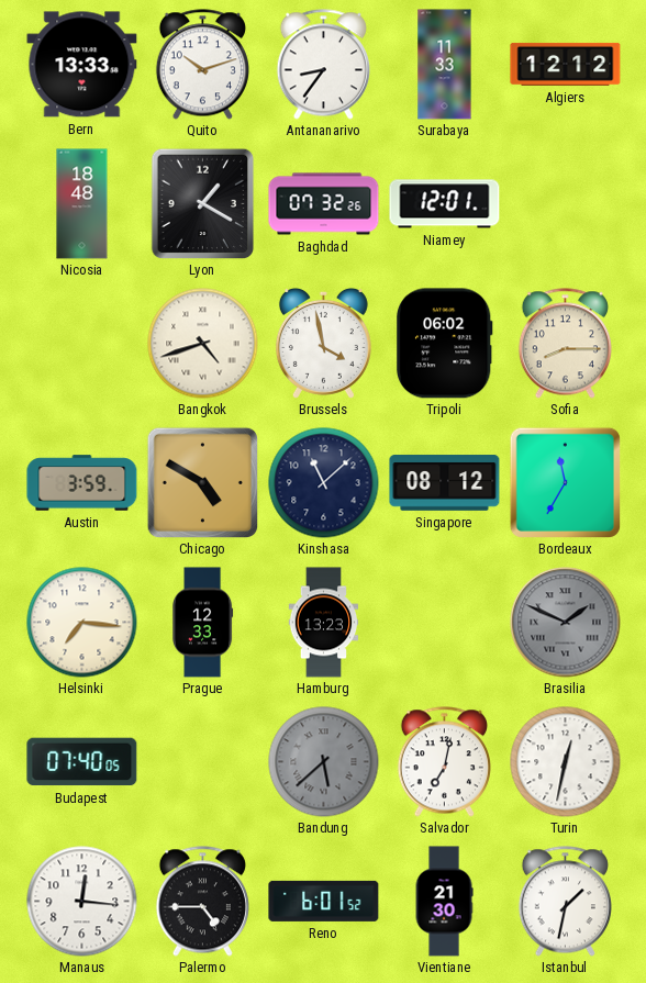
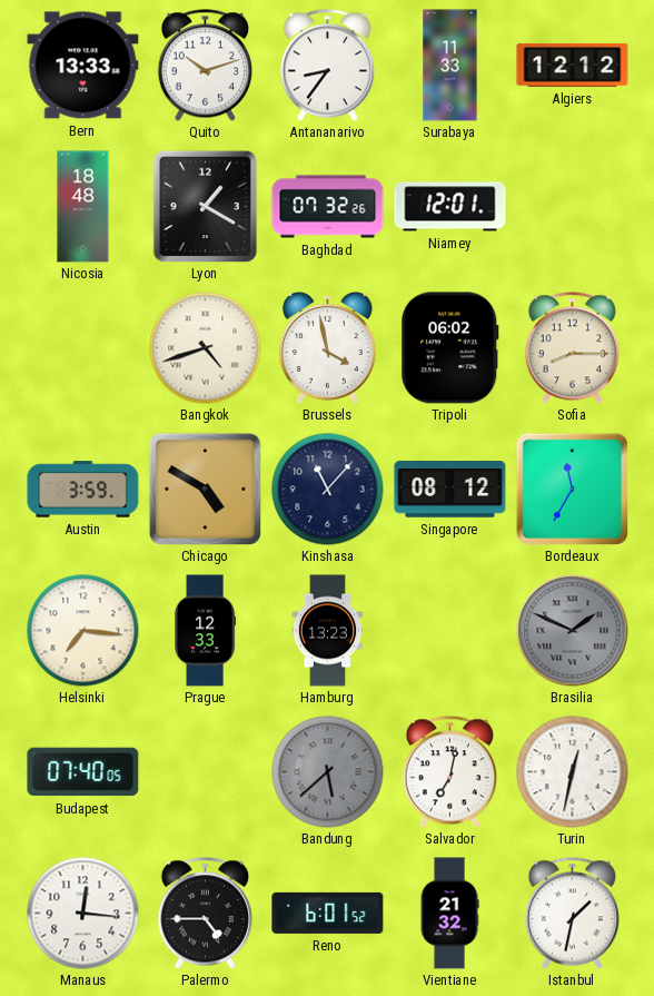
Kinshasa: 11:08 -> 11:07 (328, 490)
Vientiane: 21:30 -> 21:32 (449, 914)
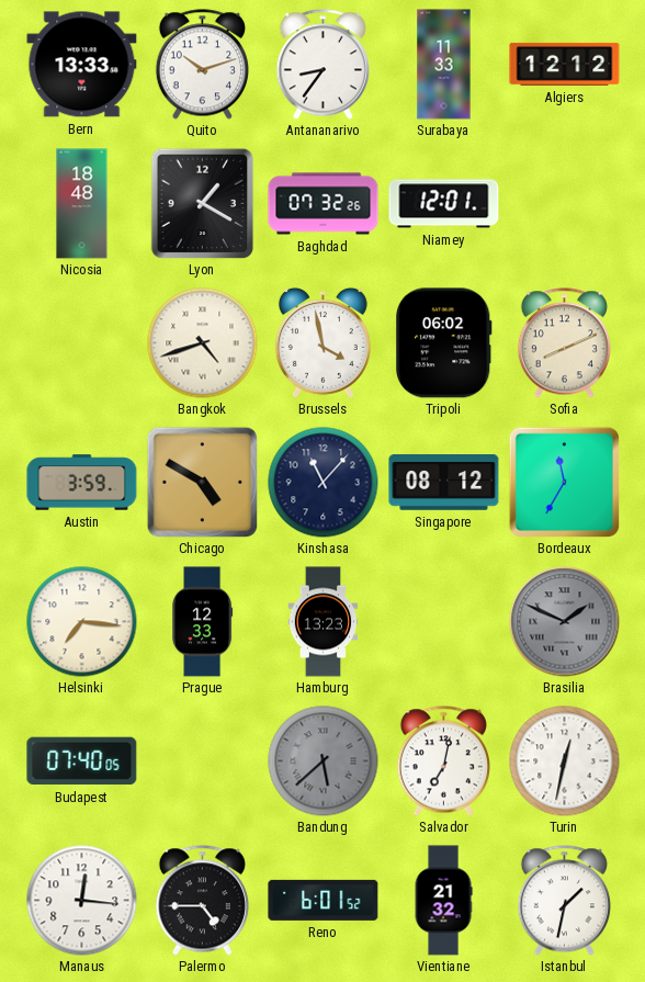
Sofia: 8:15 -> 8:11 (564, 343)
